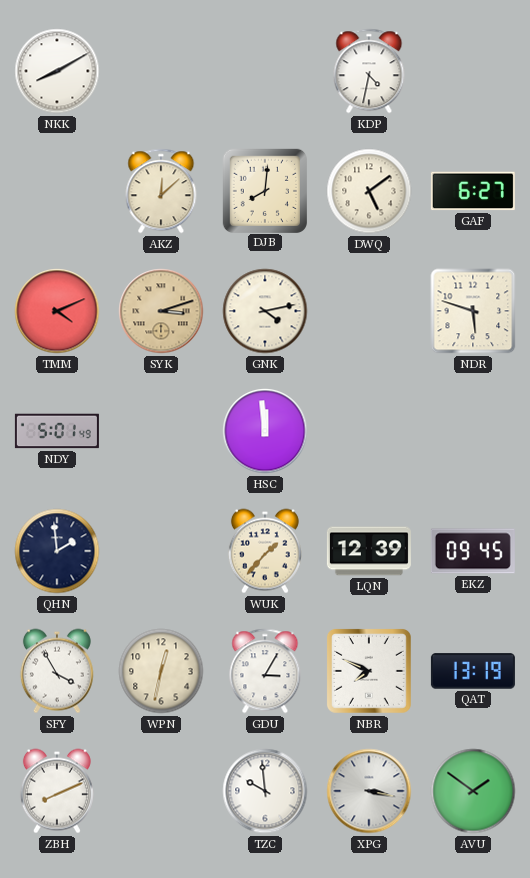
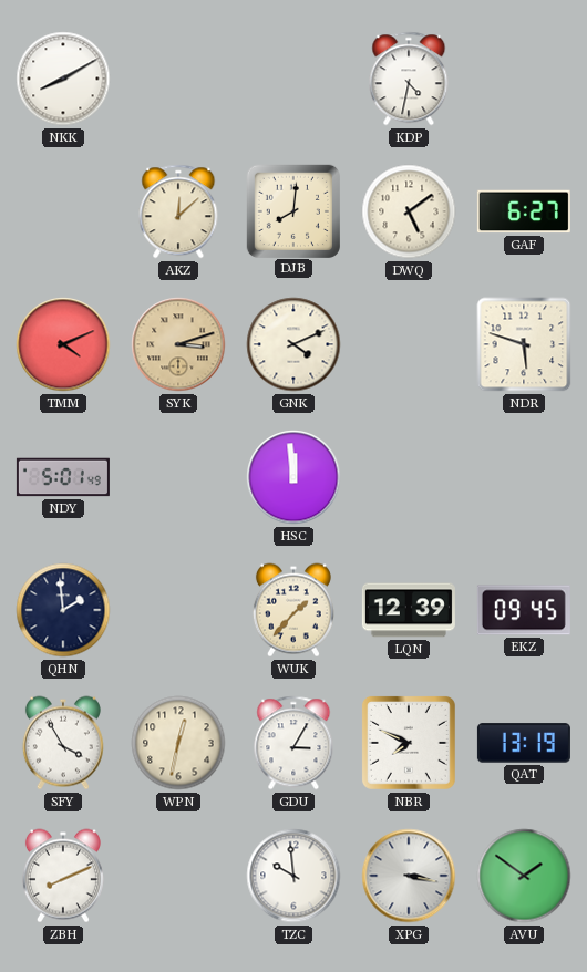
GNK: 4:13 -> 4:11 (293, 344)
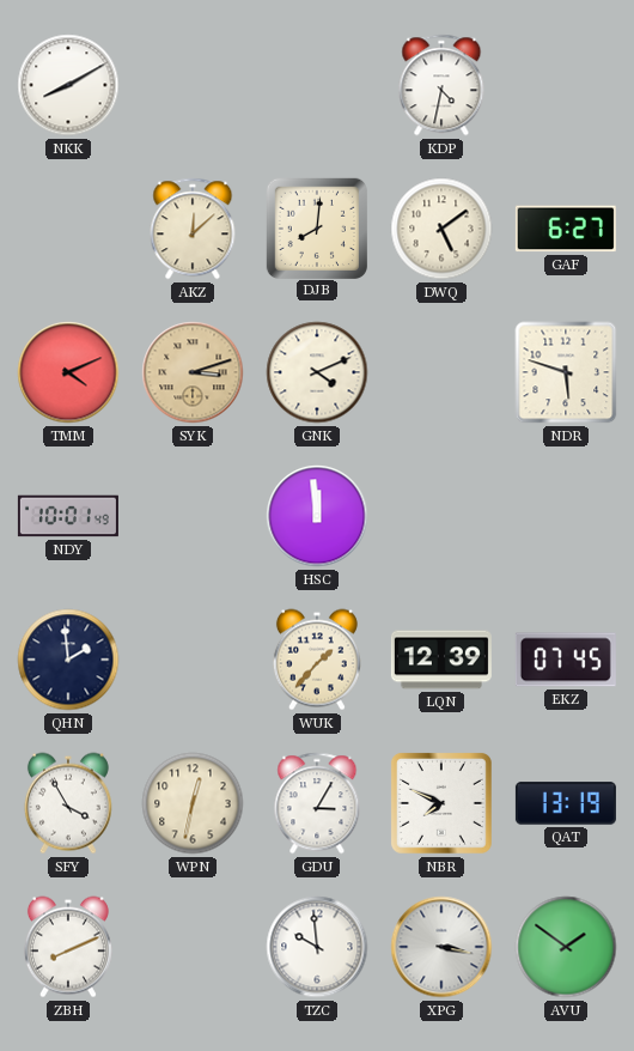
NDY: 5:01 -> 10:01 (68, 516)
EKZ: 09:45 -> 07:45 (566, 660)
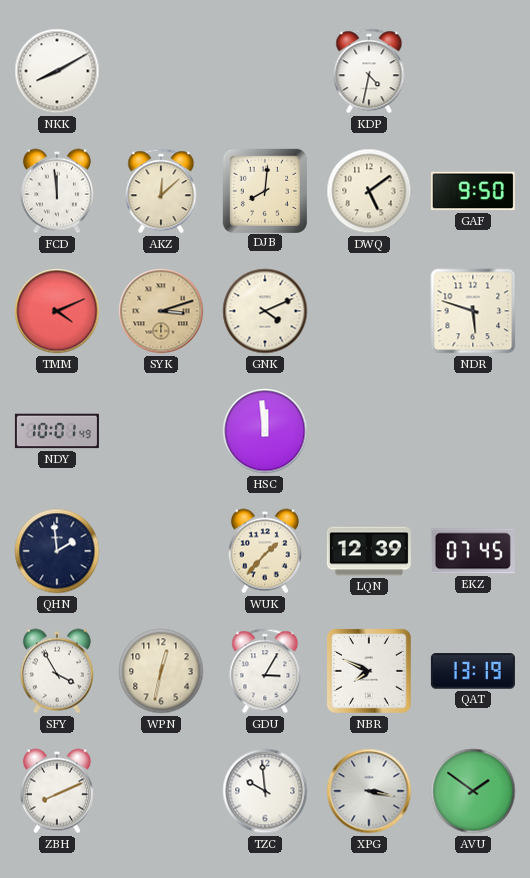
FCD: none -> 11:59 (57, 191)
GAF: 6:27 -> 9:50 (473, 191)
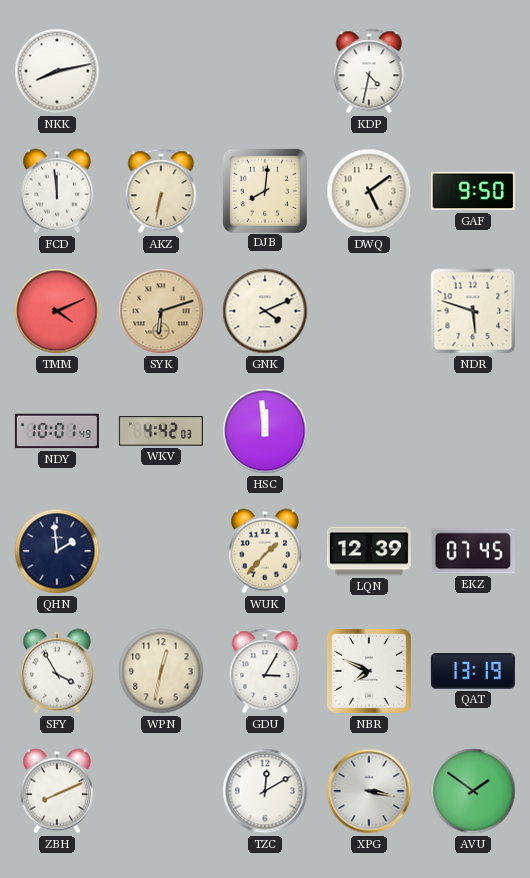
NKK: 8:10 -> 8:13 (57, 71)
AKZ: 12:08 -> 6:32 (161, 191)
SYK: 3:12 -> 6:12 (161, 311)
WKV: none -> 4:42 (161, 431)
TZC: 9:59 -> 12:10 (265, 791)
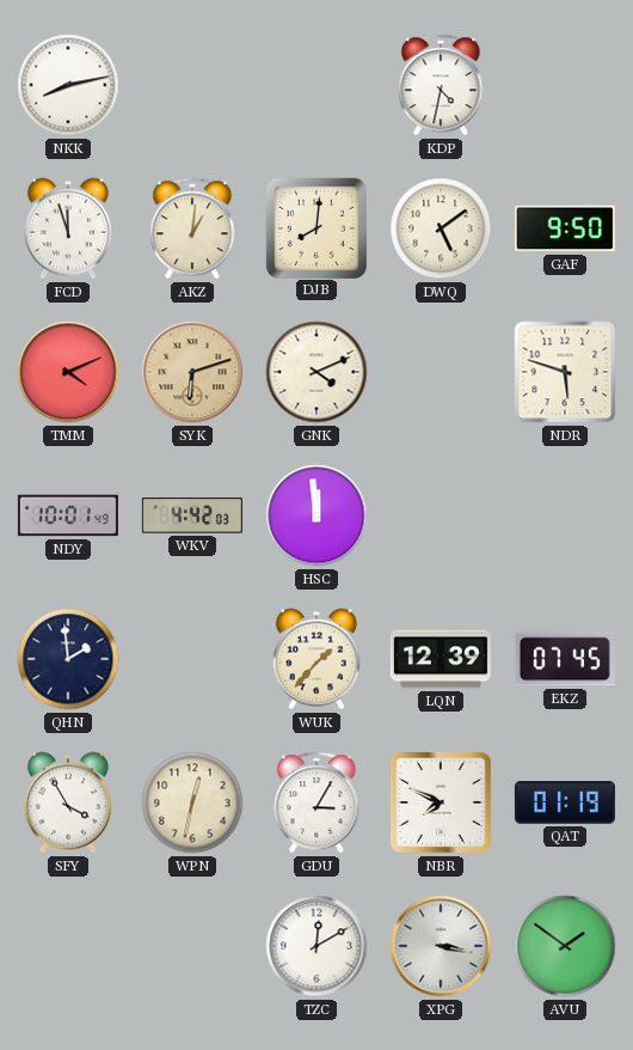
FCD: 11:59 -> 11:57 (68, 228)
AKZ: 6:32 -> 1:01 (192, 228)
QAT: 13:19 -> 01:19 (565, 802)
ZBH: 8:11 -> none (57, 791)
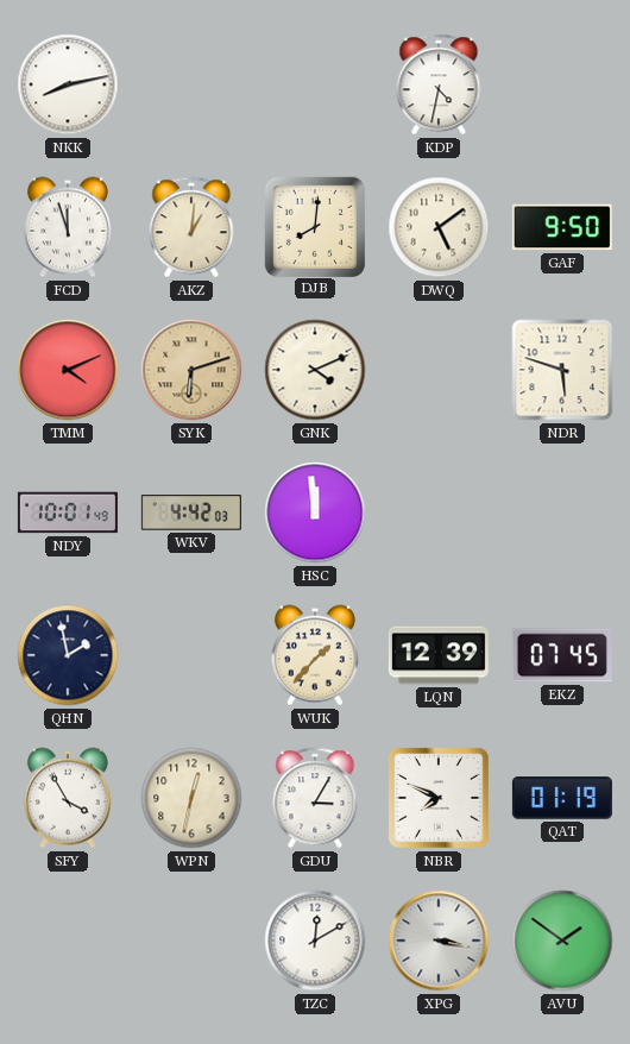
QHN: 1:59 -> 1:58 (68, 655)
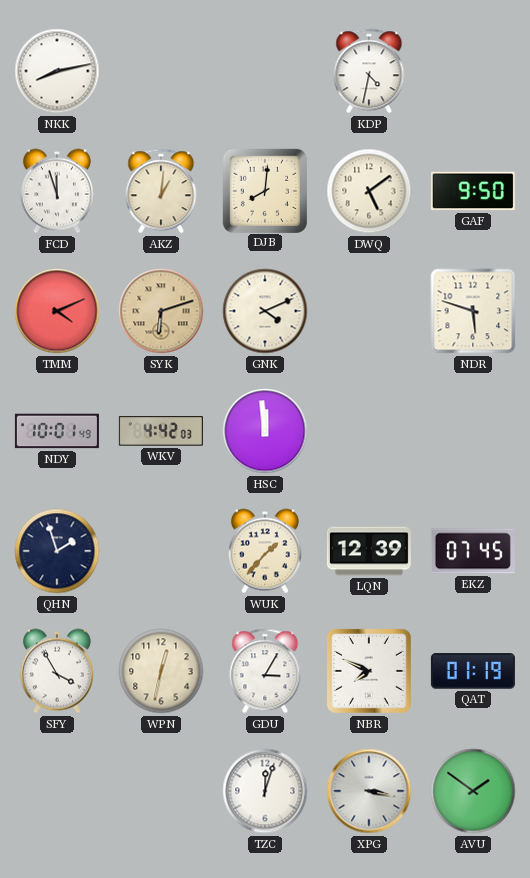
QHN: 1:58 -> 1:57 (57, 551)
TZC: 12:10 -> 12:03 (265, 791)
